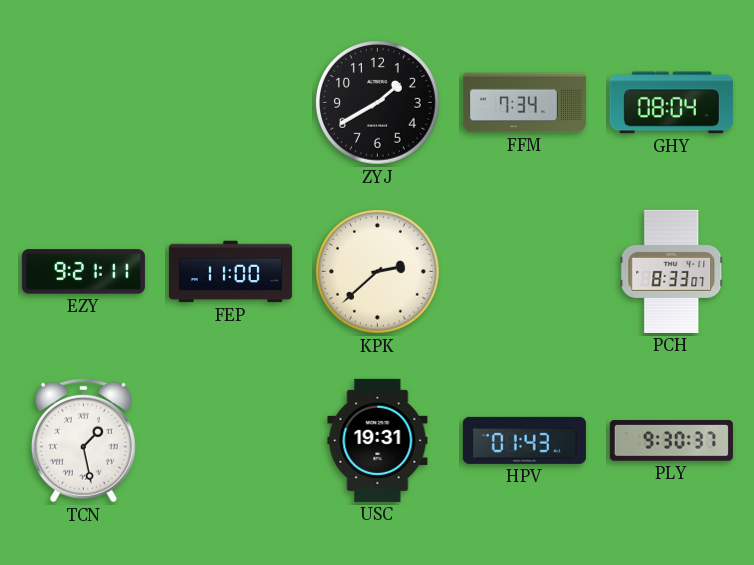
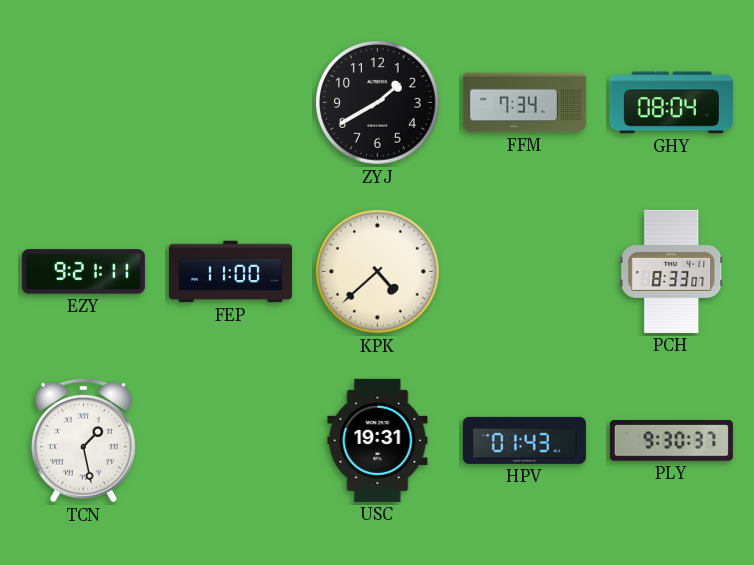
KPK: 2:38 -> 4:38 (378, 272)
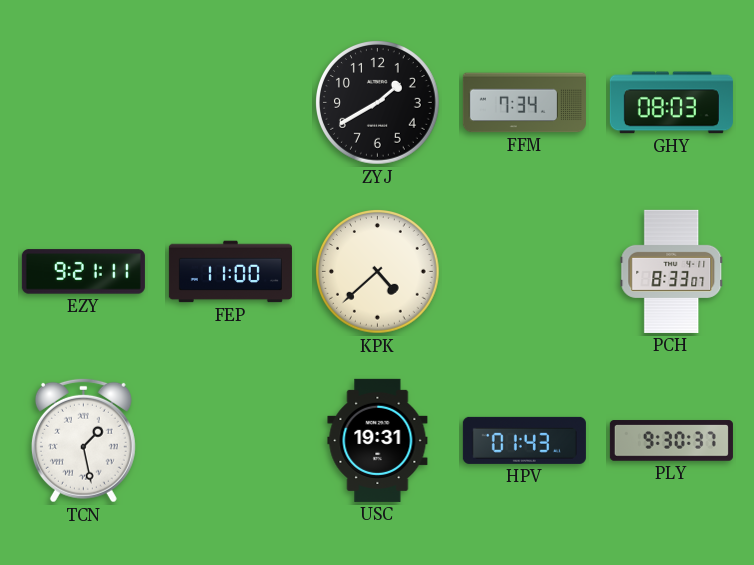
GHY: 08:04 -> 08:03 (671, 103)
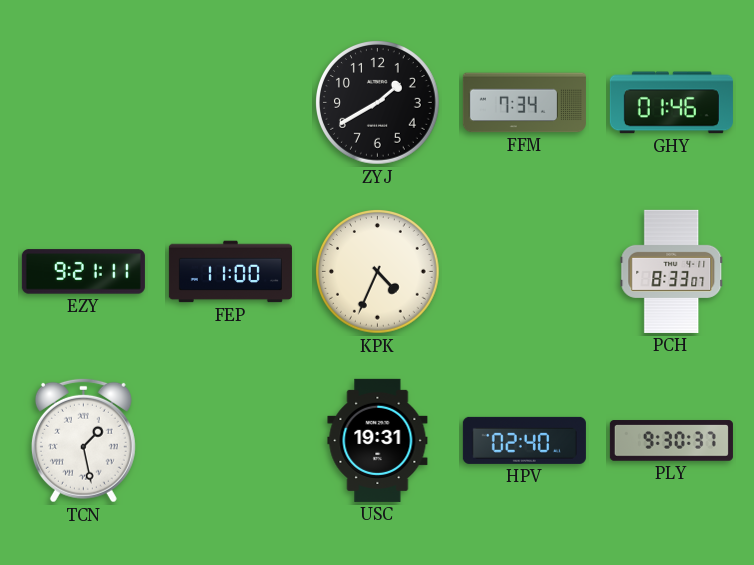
GHY: 08:03 -> 01:46 (671, 103)
KPK: 4:38 -> 4:34 (378, 272)
HPV: 01:43 -> 02:40 (524, 440)
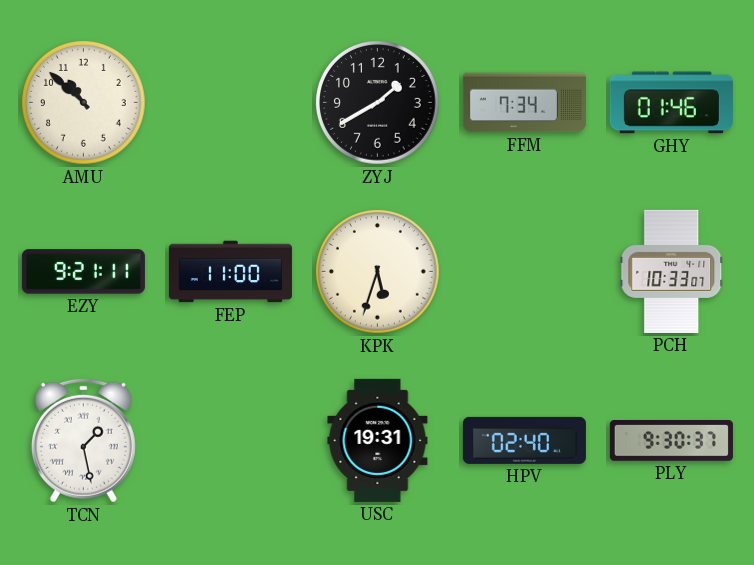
AMU: none -> 10:52 (84, 103)
KPK: 4:34 -> 5:33 (378, 272)
PCH: 8:33 -> 10:33 (672, 271)
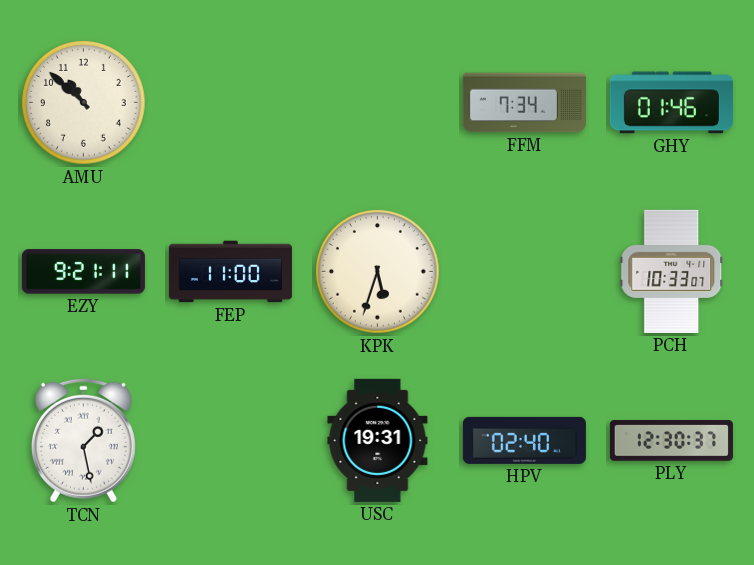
ZYJ: 1:40 -> none (378, 103)
PLY: 9:30 -> 12:30 (671, 441)
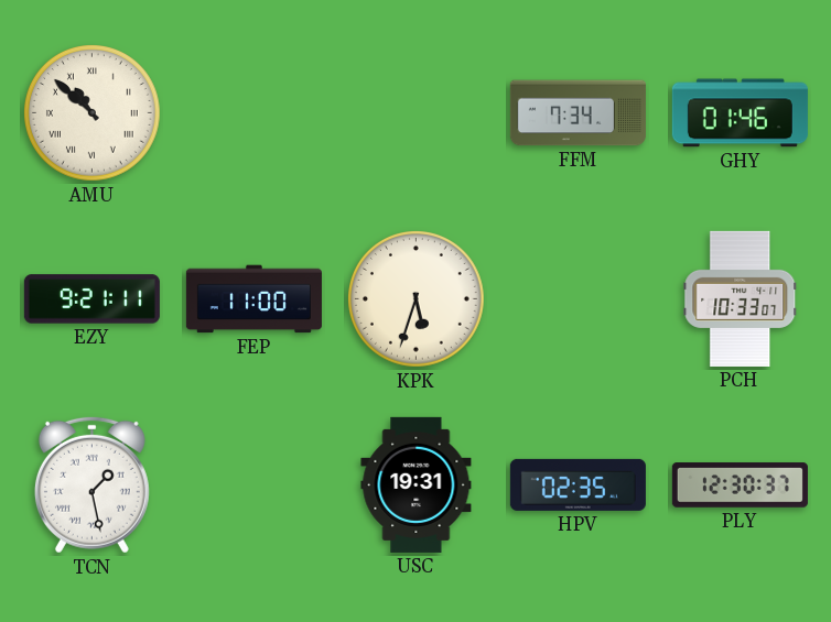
AMU numerals: Arabic -> Roman (93, 113)
HPV: 02:40 -> 02:35 (578, 484)
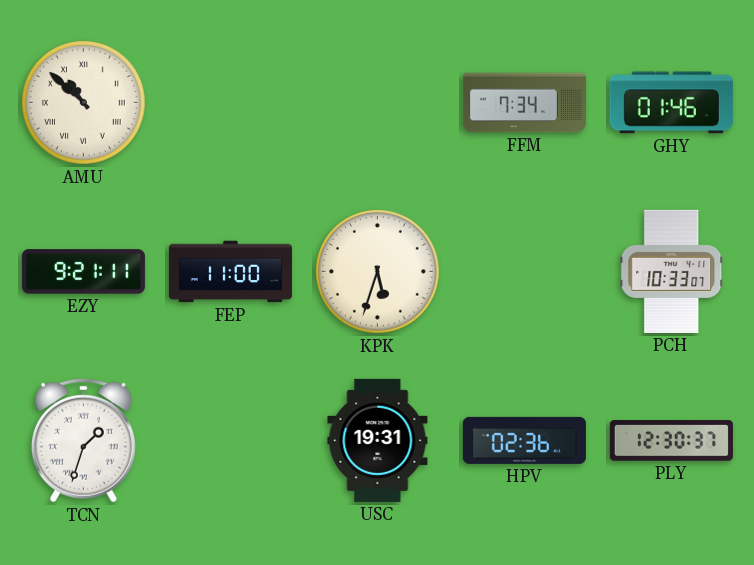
TCN: 1:28 -> 1:33 (83, 440)
HPV: 02:35 -> 02:36 (524, 440)
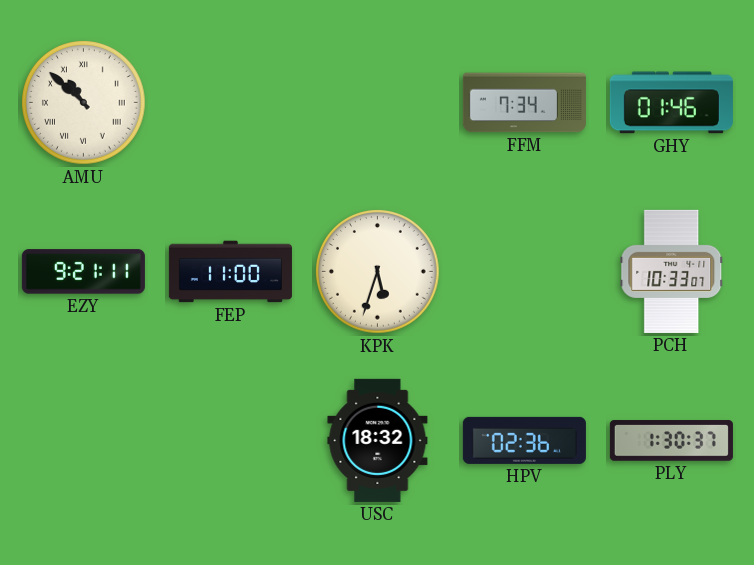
TCN: 1:33 -> none (83, 440)
USC: 19:31 -> 18:32 (378, 440)
PLY: 12:30 -> 1:30 (671, 441)
